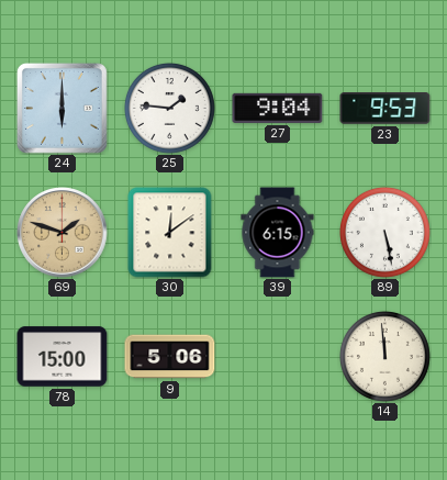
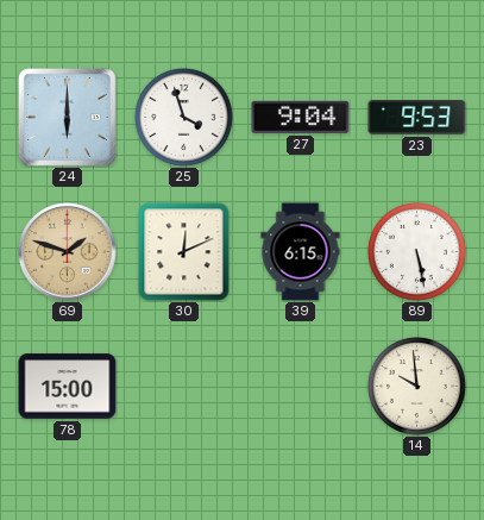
25: 1:46 -> 3:57 (183, 117)
30: 12:09 -> 12:11 (184, 252)
9: 5:06 -> none (170, 357)
14: 11:59 -> 9:59 (416, 386)
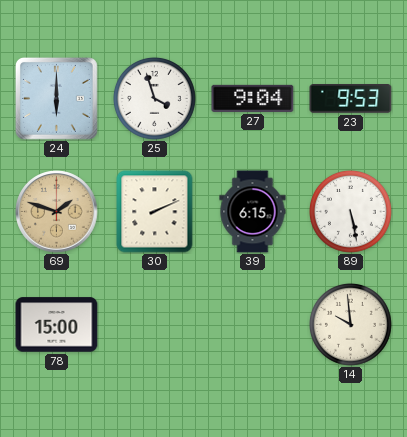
30: 12:11 -> 2:11 (155, 212)
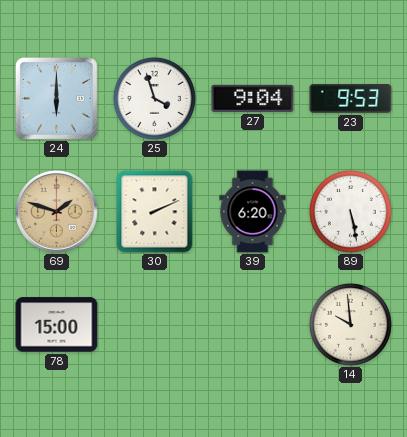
39: 6:15 -> 6:20 (253, 212)
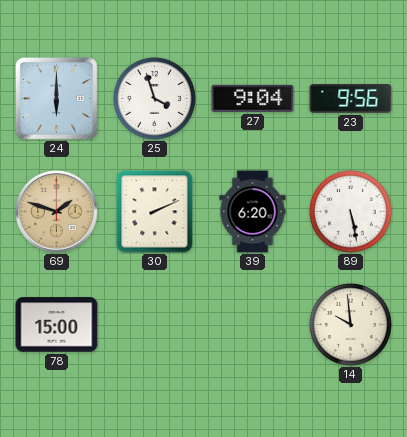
23: 9:53 -> 9:56 (351, 99)
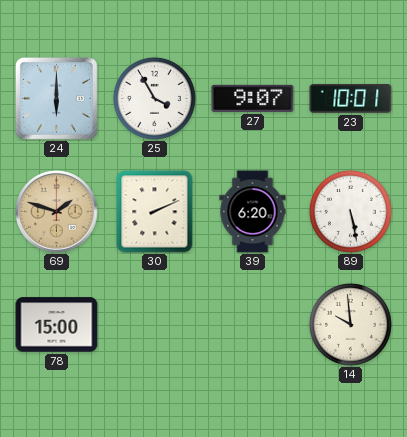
25: 3:57 -> 3:55 (154, 98)
27: 9:04 -> 9:07 (253, 98)
23: 9:56 -> 10:01 (351, 99)
